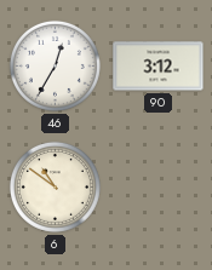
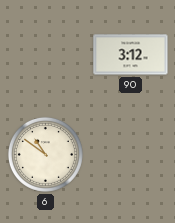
46: 12:35 -> none (55, 65)
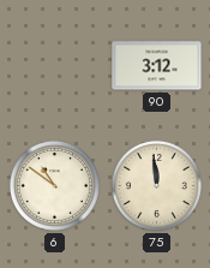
75: none -> 11:59 (156, 185)
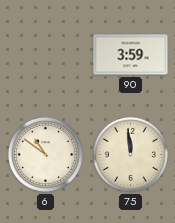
90: 3:12 -> 3:59 (131, 55)
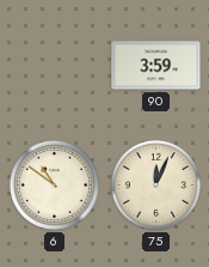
75: 11:59 -> 12:04 (155, 184)
